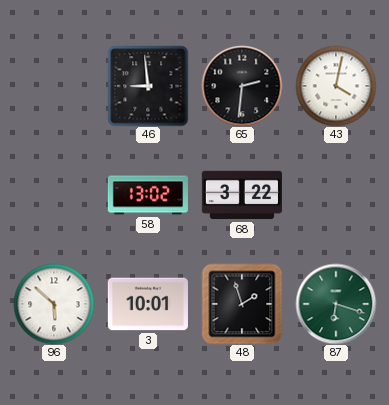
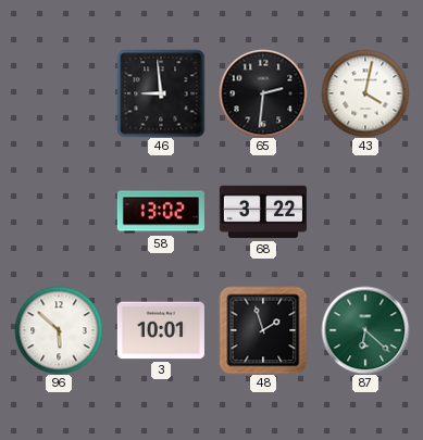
87: 6:18 -> 6:22 (365, 330)
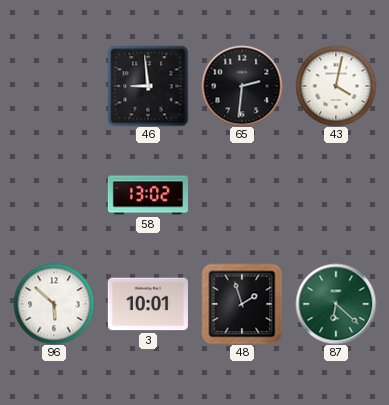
68: 3:22 -> none (263, 212)
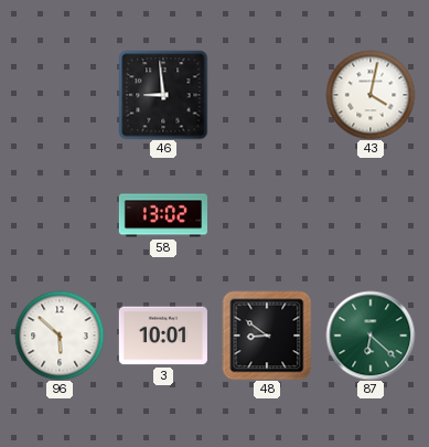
65: 2:31 -> none (242, 86)
48: 1:57 -> 8:51 (267, 336)
